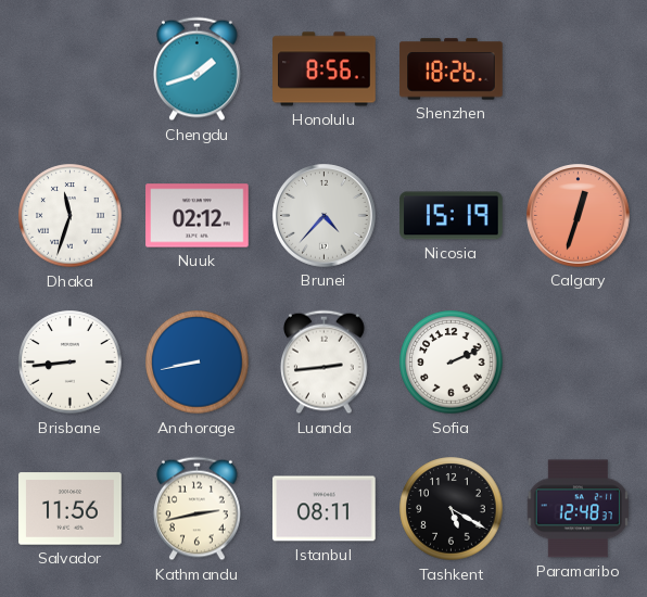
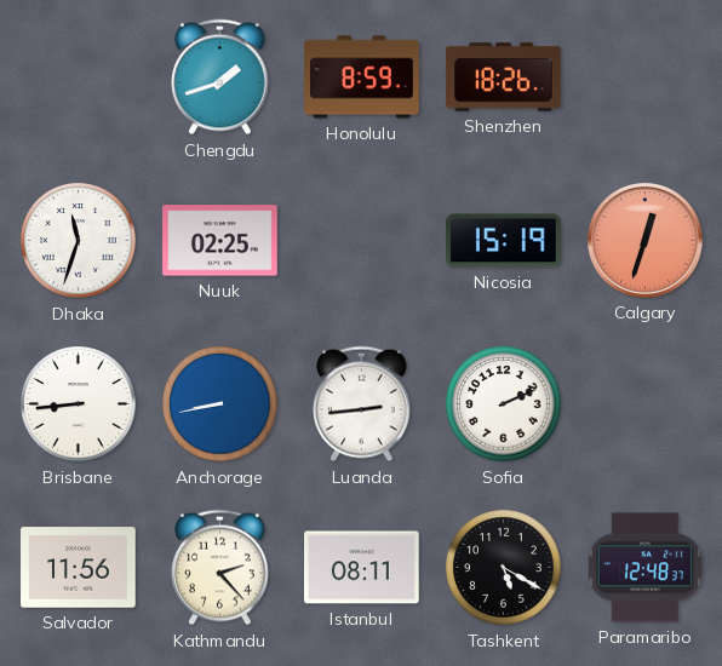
Honolulu: 8:56 -> 8:59 (362, 77)
Nuuk: 02:12 -> 02:25 (220, 241)
Brunei: 4:37 -> none (325, 216)
Kathmandu: 2:43 -> 2:23 (220, 568)
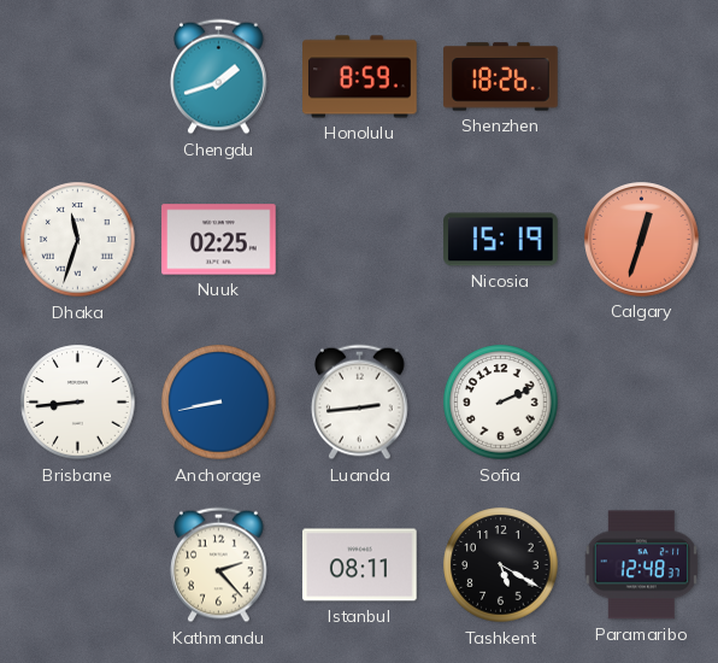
Salvador: 11:56 -> none (79, 568)
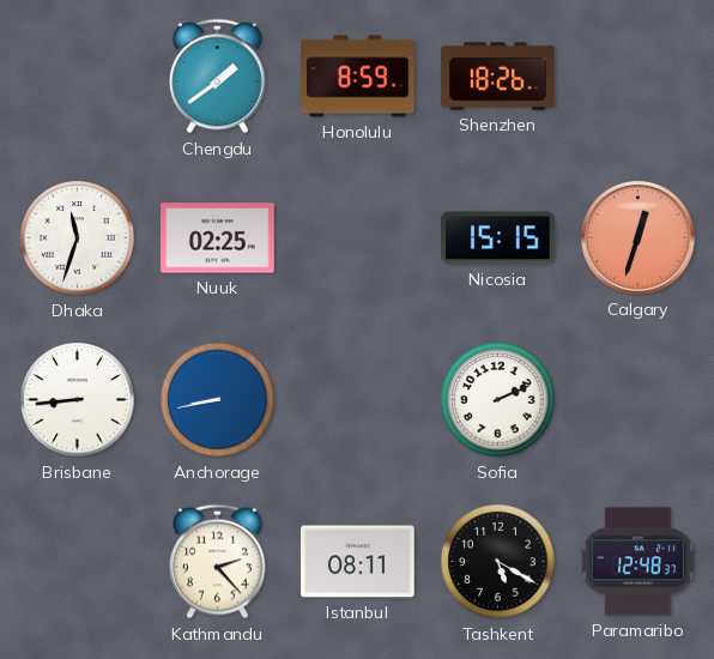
Chengdu: 1:42 -> 1:39 (218, 77)
Nicosia: 15:19 -> 15:15 (498, 238)
Luanda: 2:44 -> none (360, 403)
